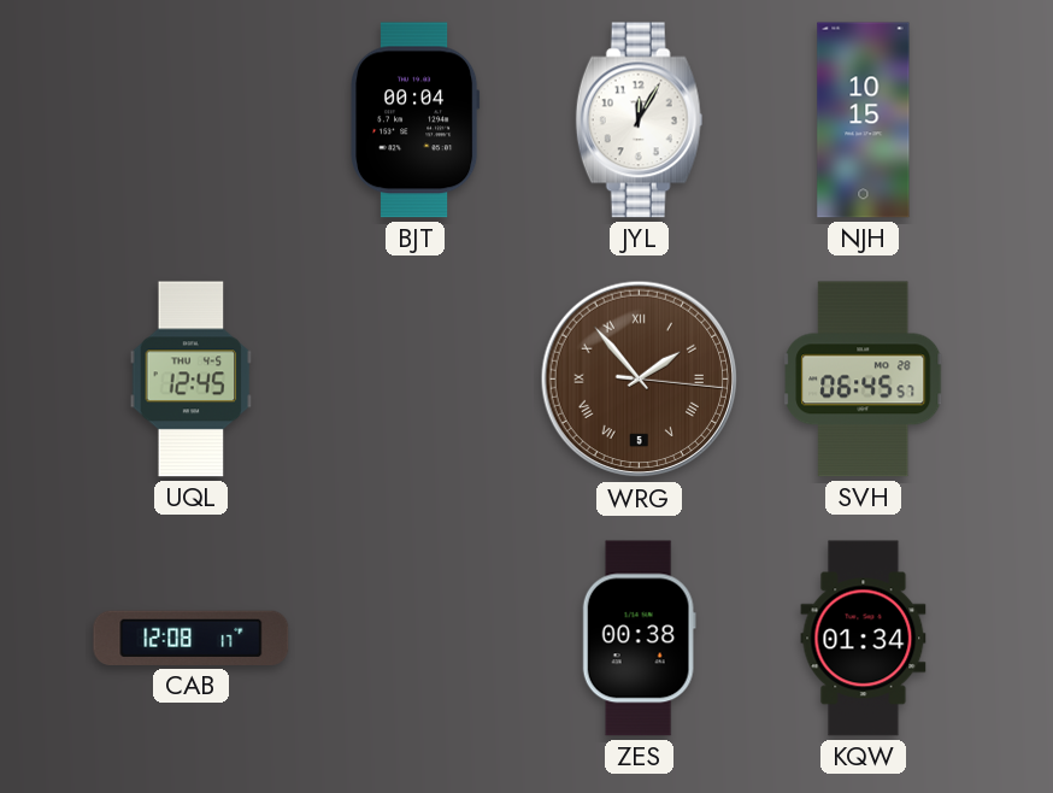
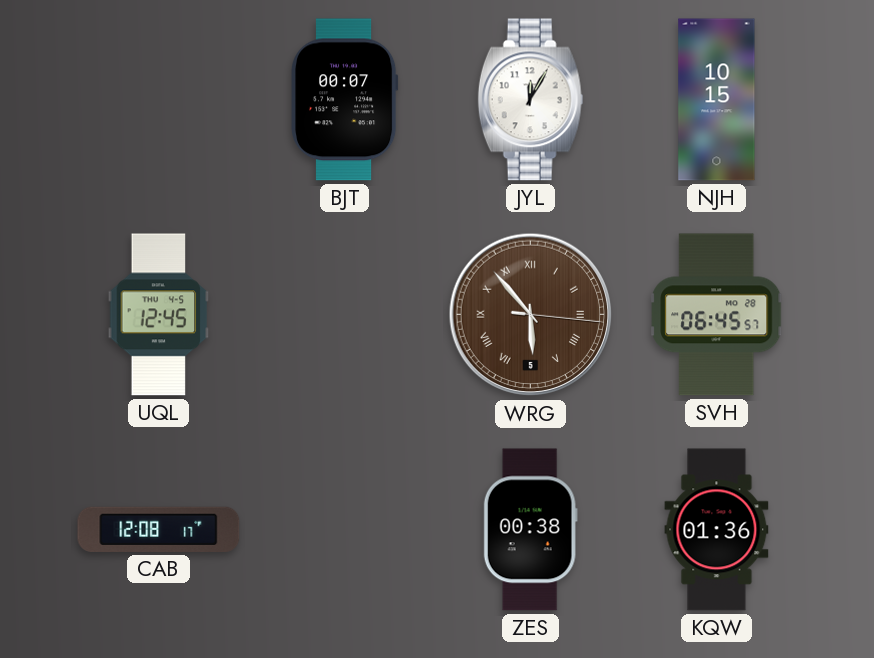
BJT: 00:04 -> 00:07 (345, 100)
WRG: 1:53 -> 5:53 (531, 315)
KQW: 01:34 -> 01:36 (717, 530)
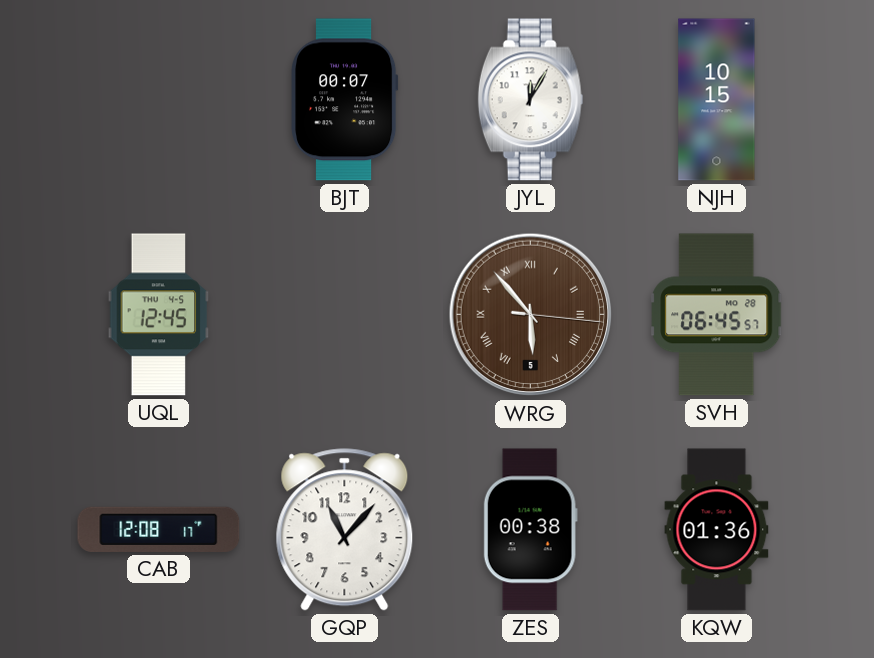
GQP: none -> 11:07 (345, 530)
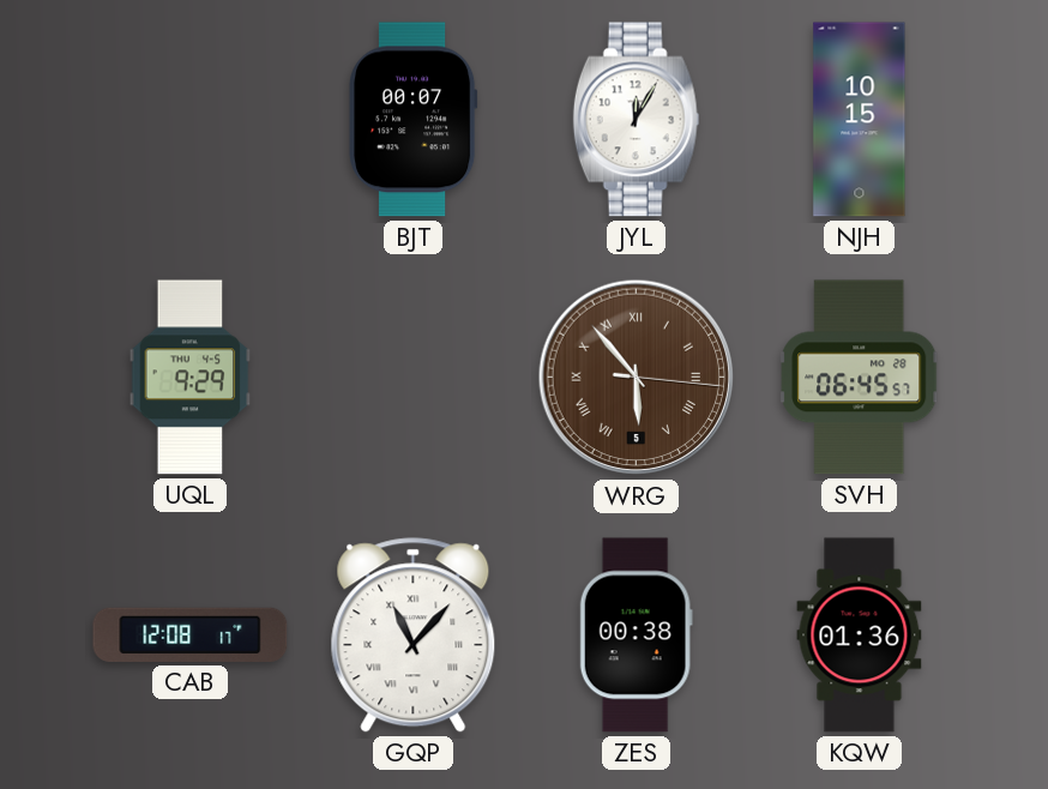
UQL: 12:45 -> 9:29 (191, 378)
GQP numerals: Arabic -> Roman (414, 636)
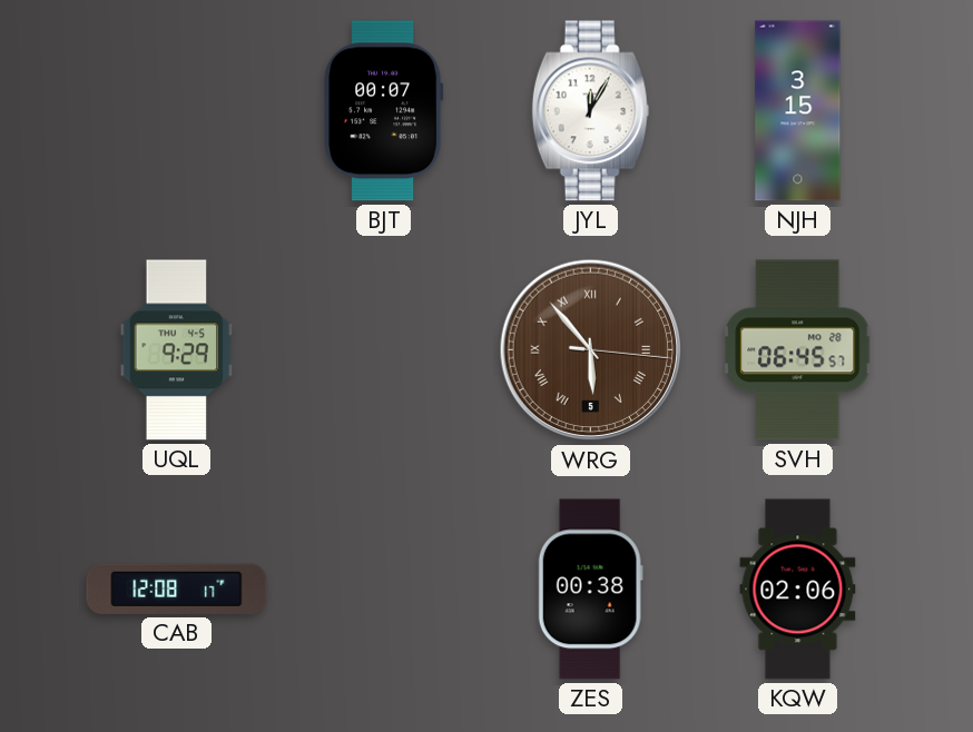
NJH: 10:15 -> 3:15 (798, 111)
GQP: 11:07 -> none (414, 636)
KQW: 01:36 -> 02:06 (798, 590)
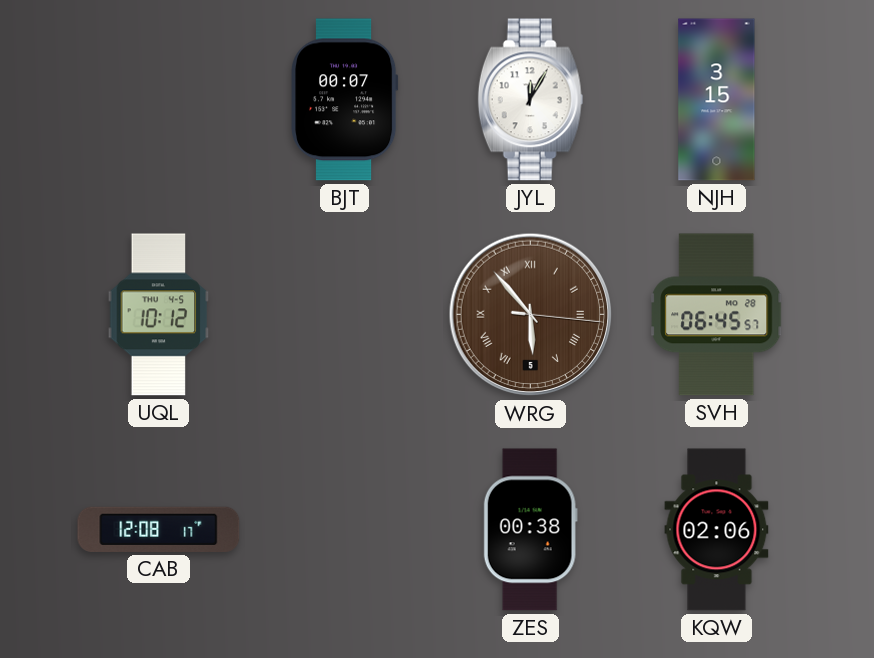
UQL: 9:29 -> 10:12 (159, 315)
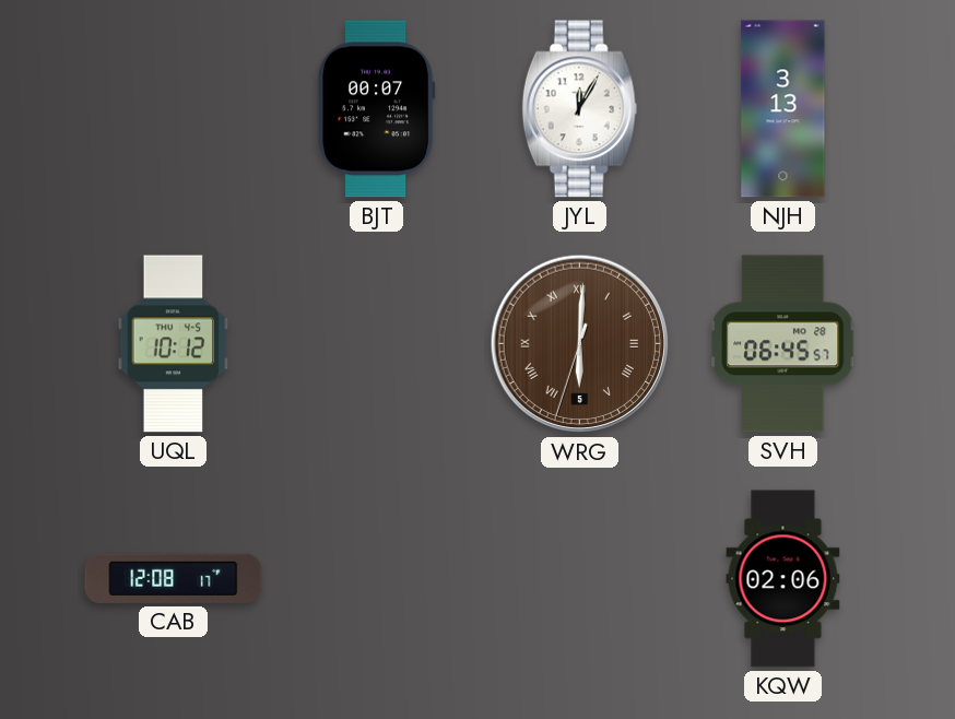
NJH: 3:15 -> 3:13 (783, 109)
WRG: 5:53 -> 6:00 (580, 344)
ZES: 00:38 -> none (530, 530)
